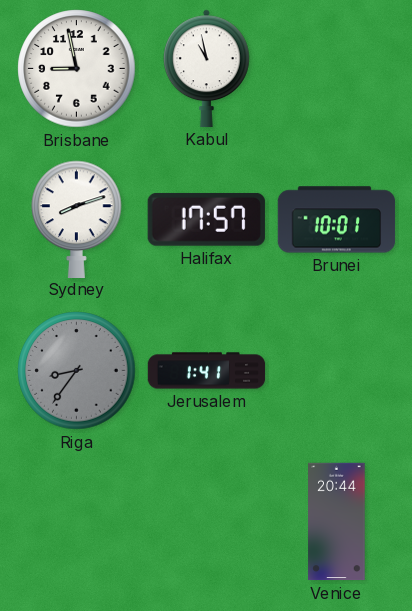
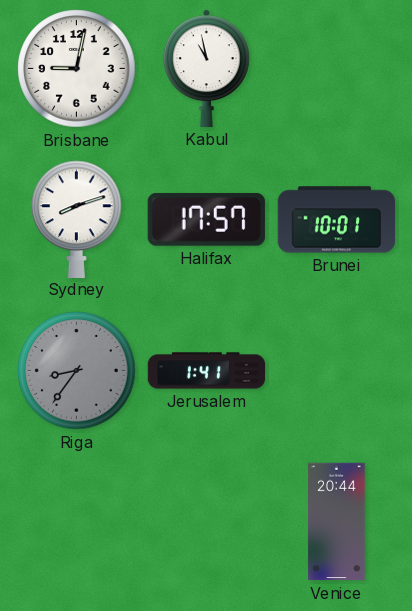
Brisbane: 8:58 -> 9:02 (77, 69)
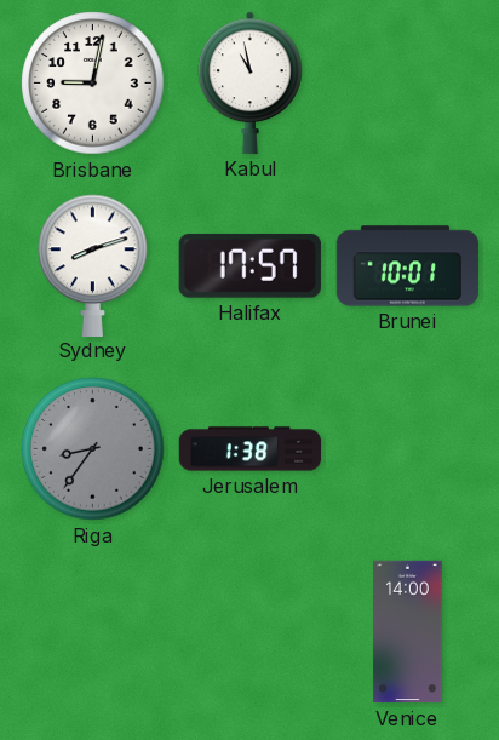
Jerusalem: 1:41 -> 1:38 (251, 449)
Venice: 20:44 -> 14:00 (408, 632)
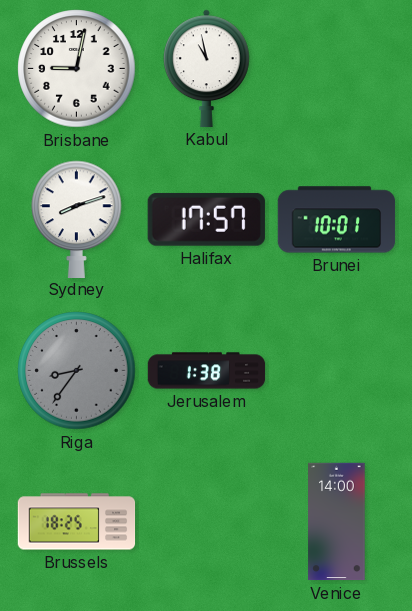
Brussels: none -> 18:25 (77, 522)
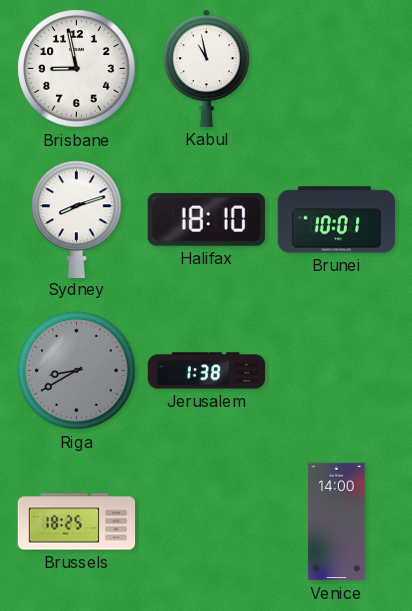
Brisbane: 9:02 -> 8:58 (77, 69)
Halifax: 17:57 -> 18:10 (206, 219)
Riga: 8:36 -> 8:40 (77, 371)
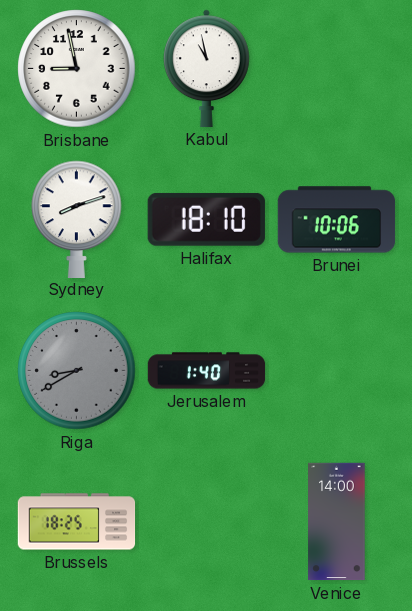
Brunei: 10:01 -> 10:06 (337, 220)
Jerusalem: 1:38 -> 1:40 (207, 371)
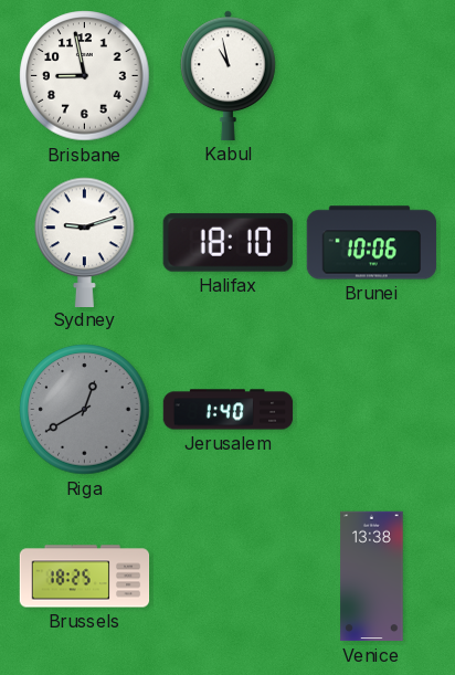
Sydney: 8:12 -> 9:12 (85, 242)
Riga: 8:40 -> 12:40 (85, 410)
Venice: 14:00 -> 13:38 (372, 577)
